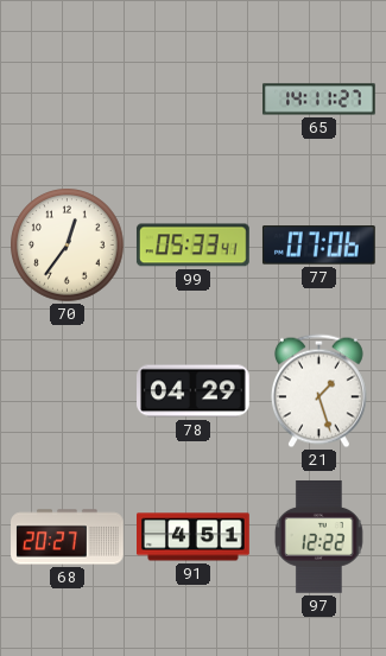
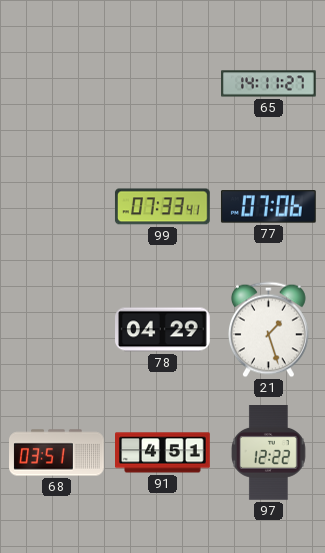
70: 12:36 -> none (68, 246)
99: 05:33 -> 07:33 (162, 207)
68: 20:27 -> 03:51 (57, 453)
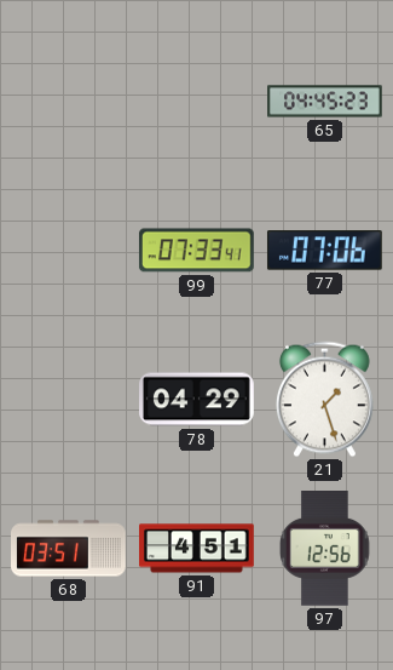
65: 14:11 -> 04:45 (325, 102)
97: 12:22 -> 12:56 (325, 549)
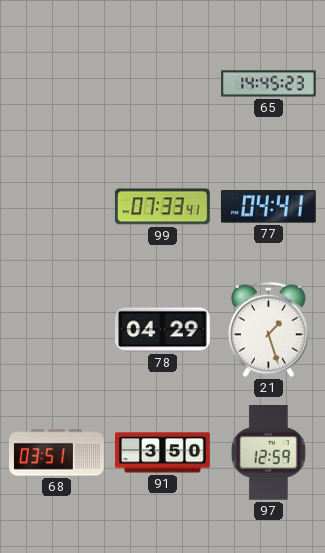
65: 04:45 -> 14:45 (269, 84)
77: 07:06 -> 04:41 (268, 207)
91: 4:51 -> 3:50 (163, 453)
97: 12:56 -> 12:59 (269, 453)
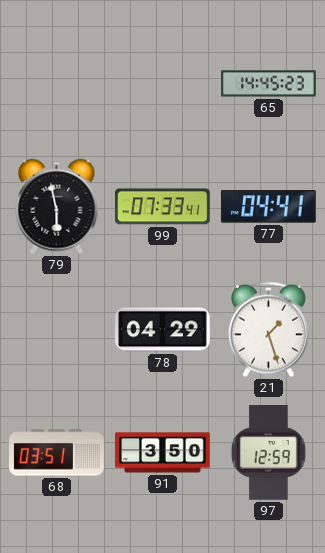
79: none -> 5:58 (57, 207)
